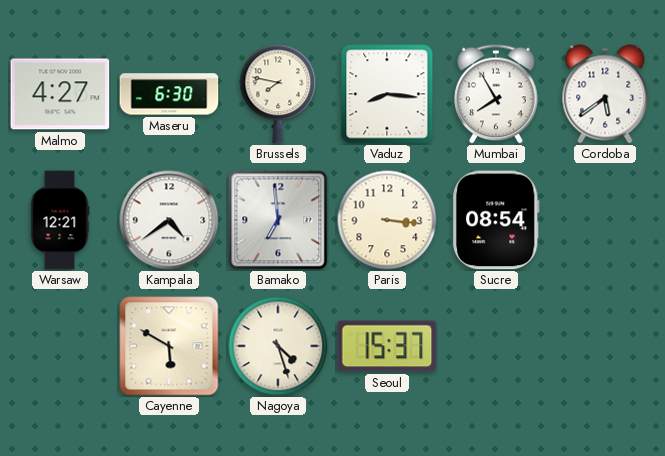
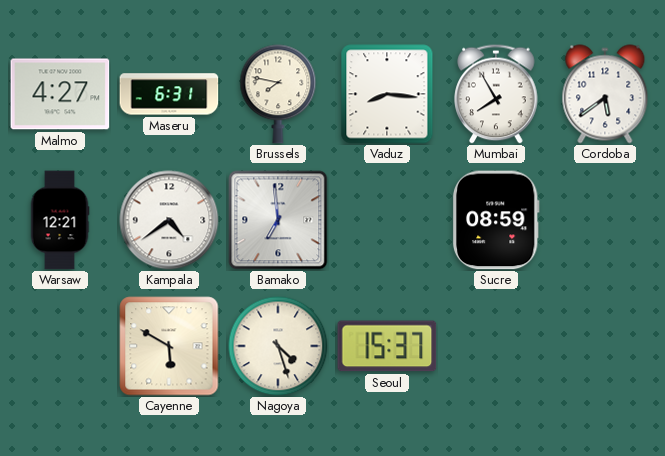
Maseru: 6:30 -> 6:31 (169, 94)
Paris: 3:16 -> none (387, 220)
Sucre: 08:54 -> 08:59 (496, 220)
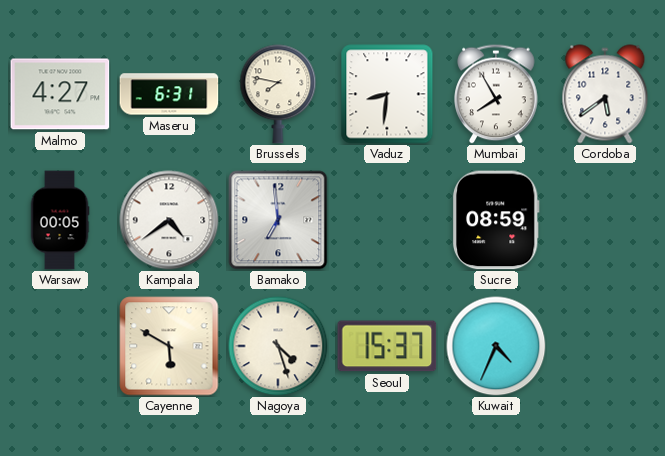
Vaduz: 8:16 -> 8:31 (387, 94)
Warsaw: 12:21 -> 00:05 (60, 220)
Kuwait: none -> 4:34 (496, 346)
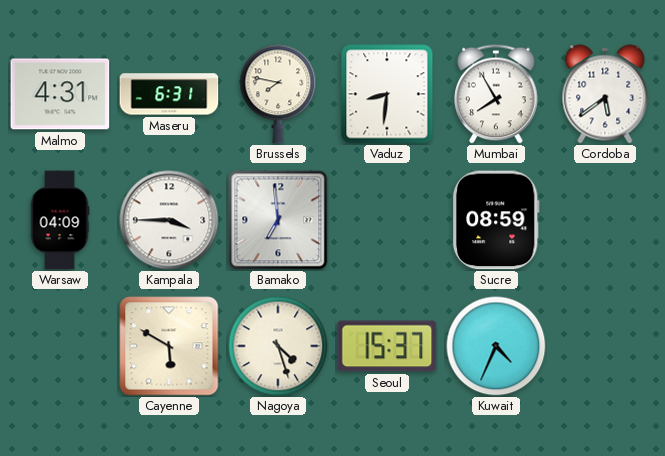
Malmo: 4:27 -> 4:31 (60, 94)
Warsaw: 00:05 -> 04:09 (60, 220)
Kampala: 4:39 -> 3:45 (169, 220)
